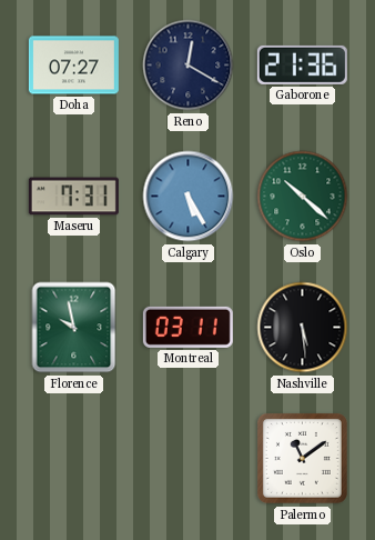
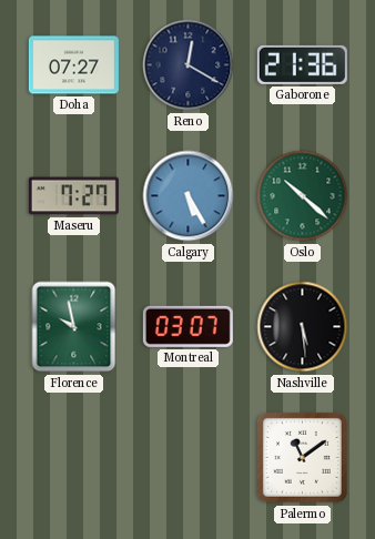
Maseru: 7:31 -> 7:27 (73, 196)
Montreal: 03:11 -> 03:07 (187, 326)
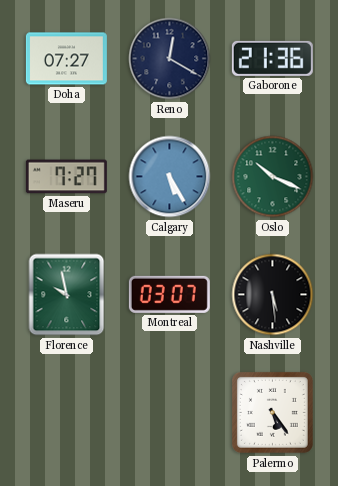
Oslo: 10:22 -> 10:19 (273, 177)
Palermo: 11:09 -> 5:24 (272, 412)
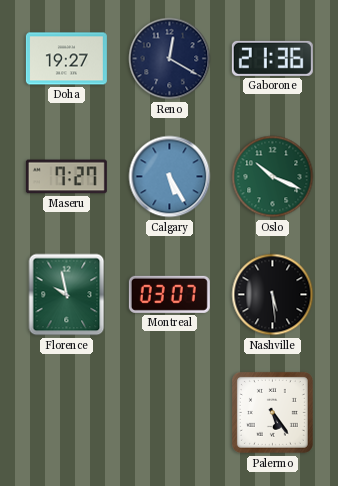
Doha: 07:27 -> 19:27 (66, 59)
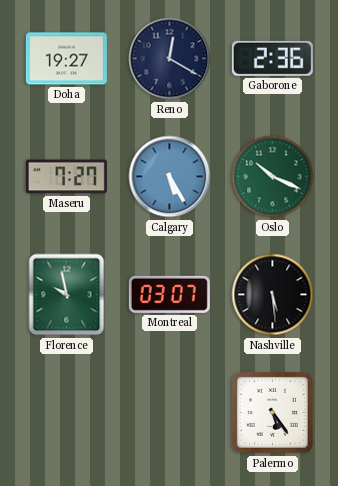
Gaborone: 21:36 -> 2:36 (272, 58)
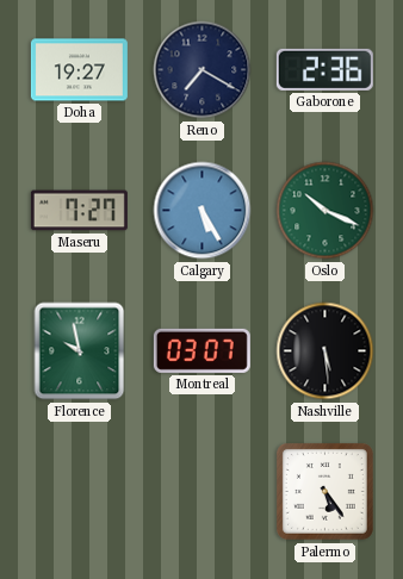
Reno: 12:20 -> 7:20 (203, 70)
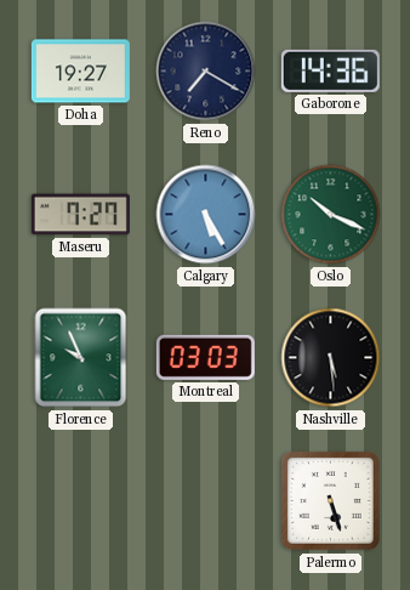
Gaborone: 2:36 -> 14:36 (330, 70)
Florence: 9:58 -> 9:56 (81, 358)
Montreal: 03:07 -> 03:03 (205, 357)
Palermo: 5:24 -> 5:27 (330, 500)
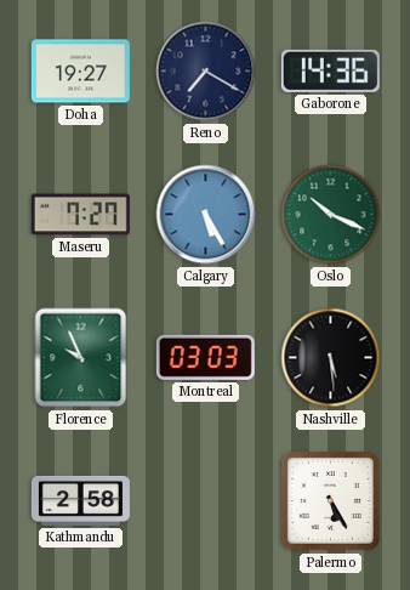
Kathmandu: none -> 2:58 (80, 500)
Palermo: 5:27 -> 5:25 (330, 500)
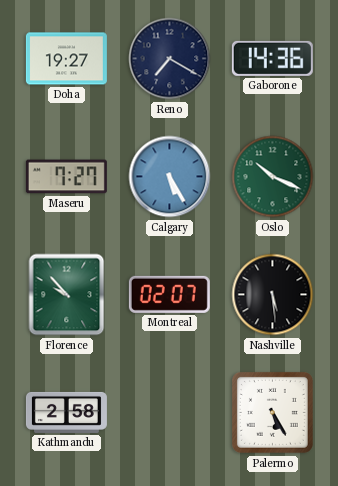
Florence: 9:56 -> 9:53 (67, 295)
Montreal: 03:03 -> 02:07 (169, 294)
